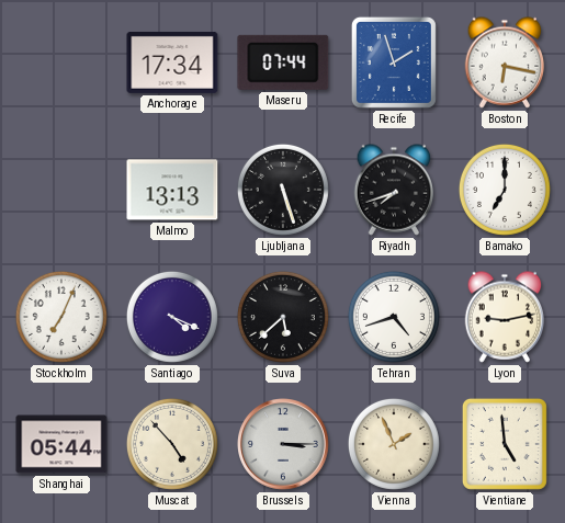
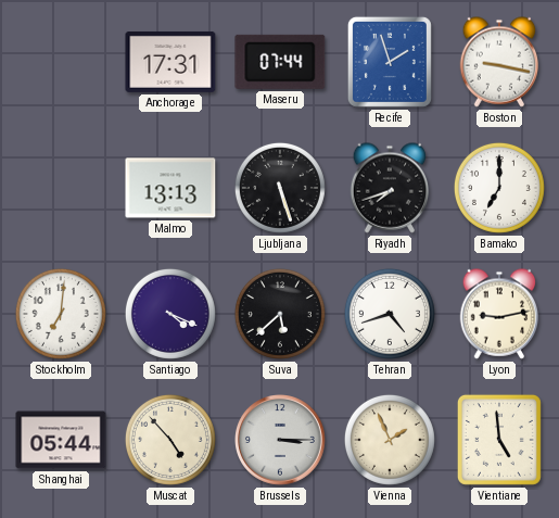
Anchorage: 17:34 -> 17:31 (170, 62)
Boston: 6:17 -> 9:17 (499, 62)
Stockholm: 7:04 -> 7:01 (61, 314)
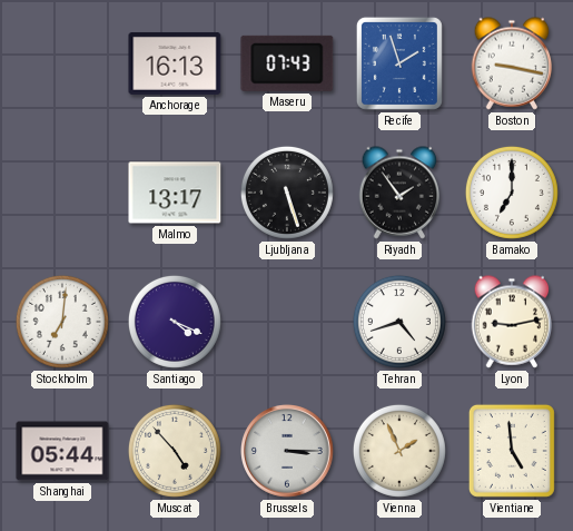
Anchorage: 17:31 -> 16:13 (175, 63)
Maseru: 07:44 -> 07:43 (287, 63)
Malmo: 13:13 -> 13:17 (175, 193)
Riyadh: 7:42 -> 1:54 (399, 193)
Suva: 5:38 -> none (280, 314)
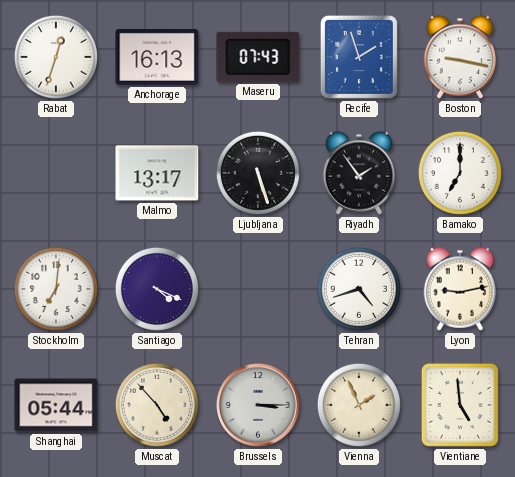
Rabat: none -> 12:33 (56, 57)
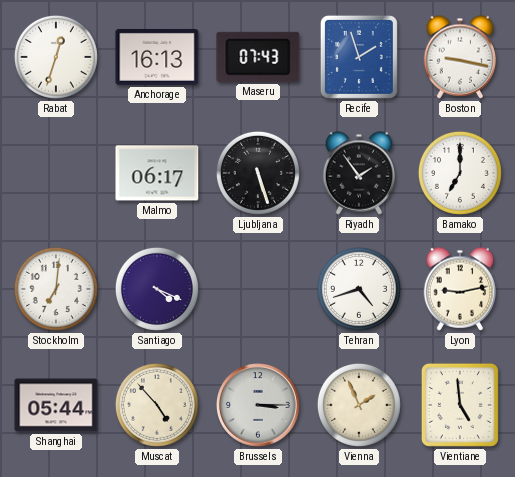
Malmo: 13:17 -> 06:17 (157, 173)
